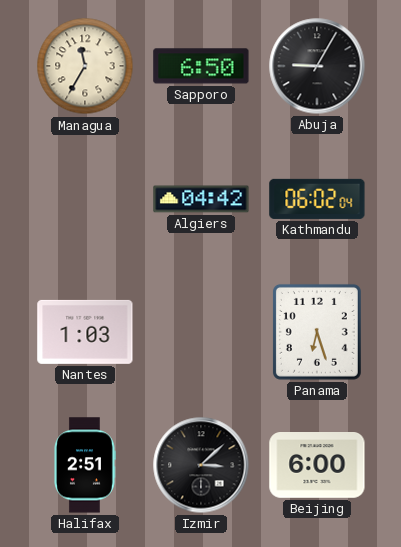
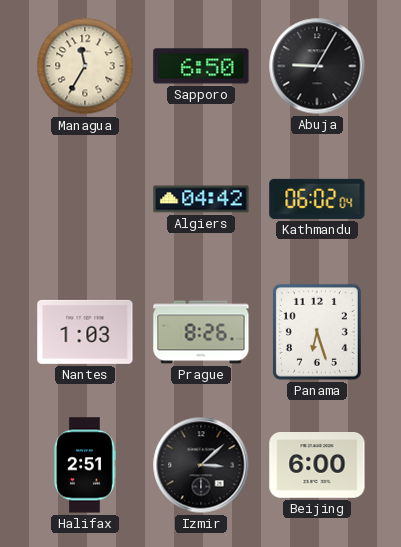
Prague: none -> 8:26 (201, 332)
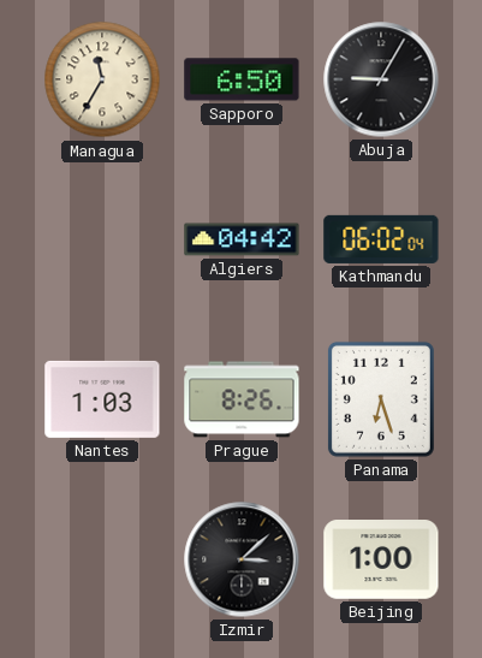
Halifax: 2:51 -> none (85, 465)
Beijing: 6:00 -> 1:00 (381, 561)
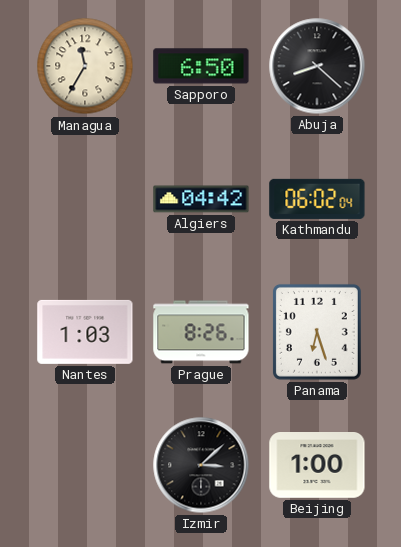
Abuja: 9:05 -> 8:22 (317, 66)
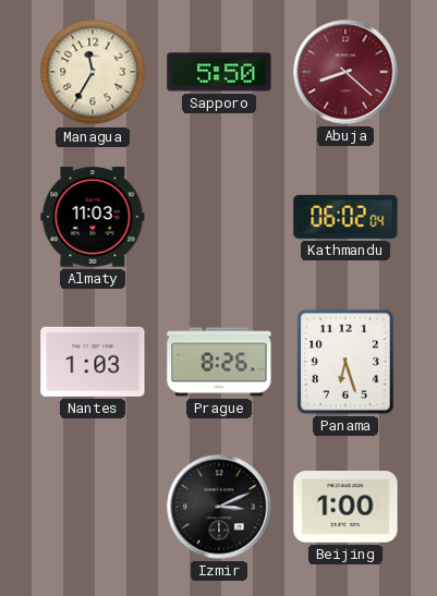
Sapporo: 6:50 -> 5:50 (219, 72)
Abuja dial: black -> burgundy (345, 72)
Almaty: none -> 11:03 (93, 217)
Algiers: 04:42 -> none (201, 199)
Izmir: 3:08 -> 3:11 (219, 507)
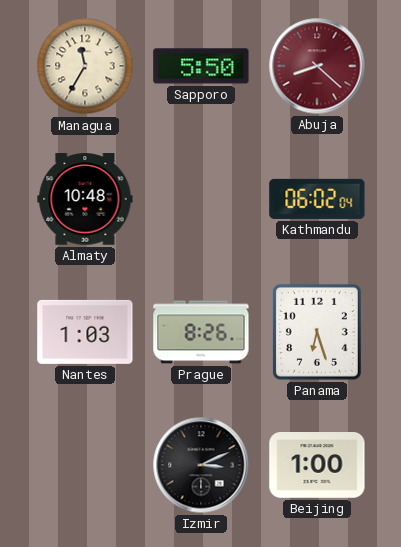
Almaty: 11:03 -> 10:48 (85, 199)
